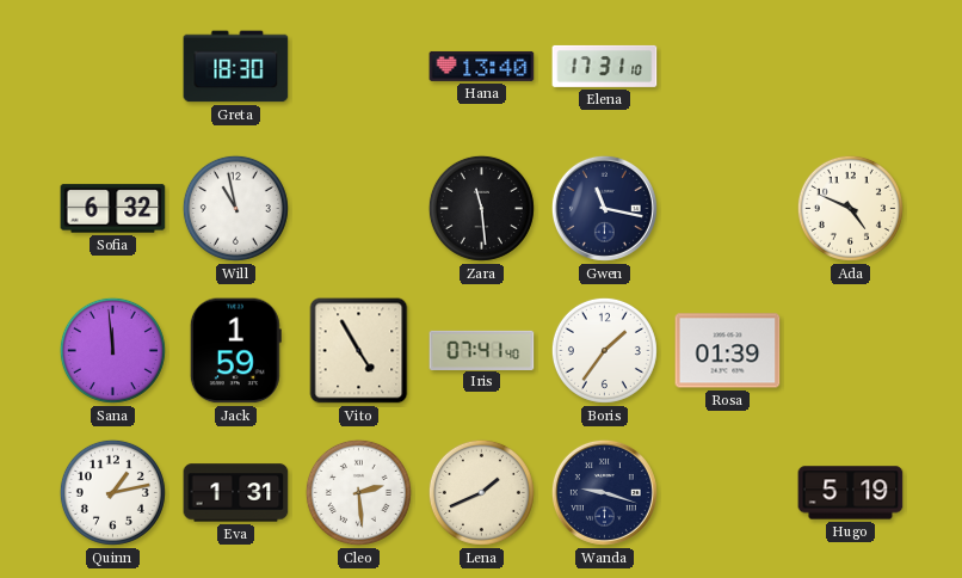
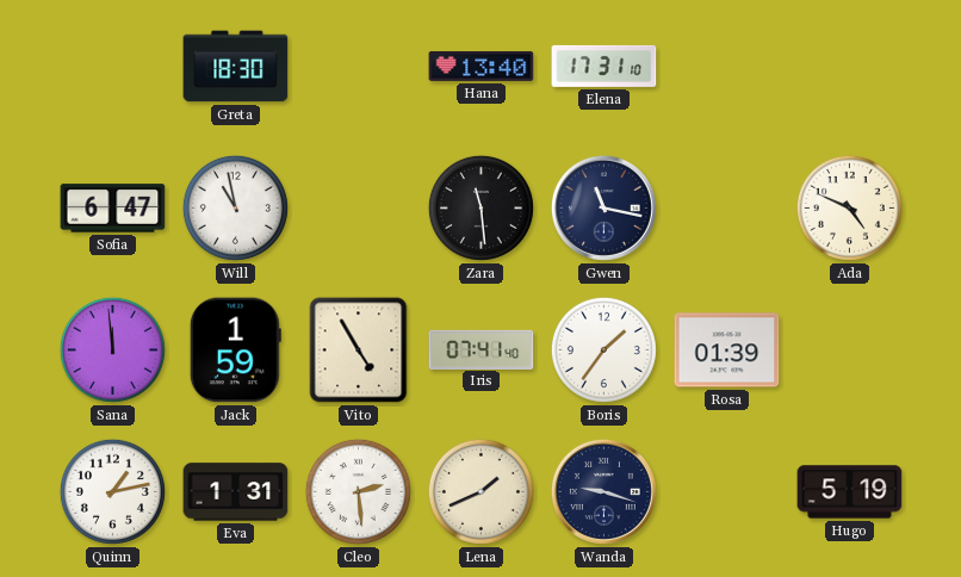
Sofia: 6:32 -> 6:47 (113, 209)
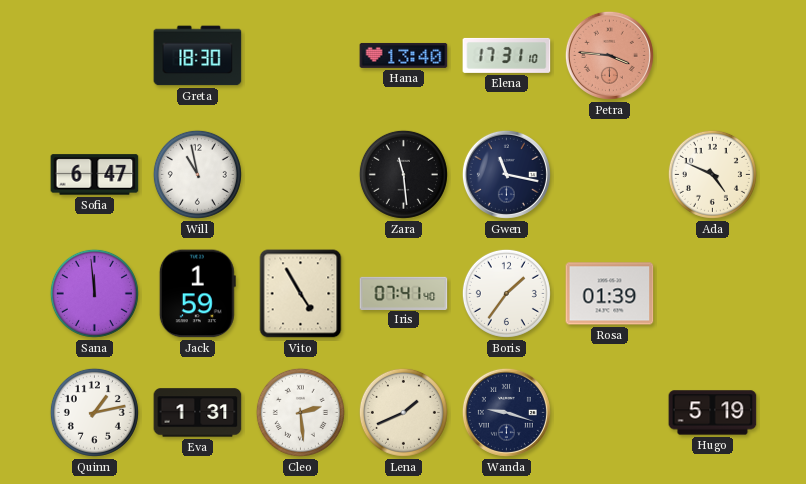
Petra: none -> 3:46 (609, 55)
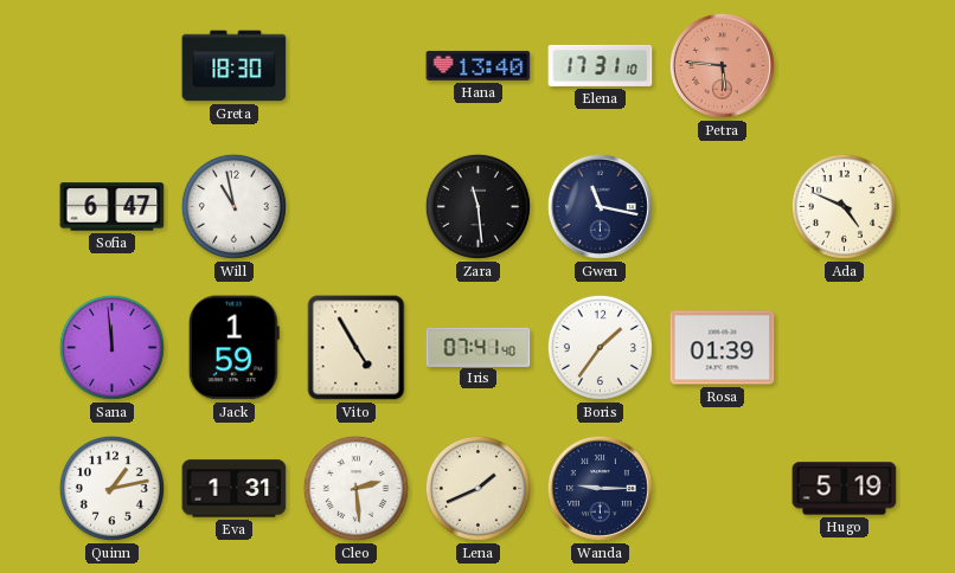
Petra: 3:46 -> 5:46 (722, 65)
Wanda: 9:18 -> 9:15 (600, 488)
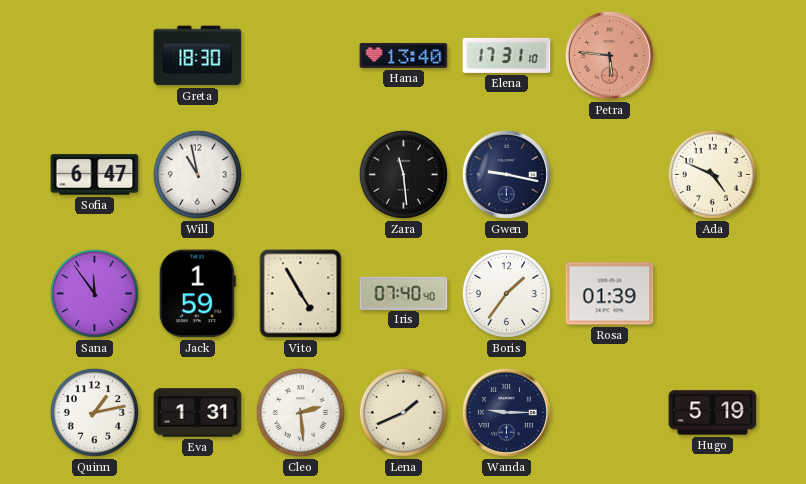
Gwen: 11:17 -> 9:17 (506, 174)
Sana: 11:59 -> 11:54 (94, 293)
Iris: 07:41 -> 07:40 (404, 293)
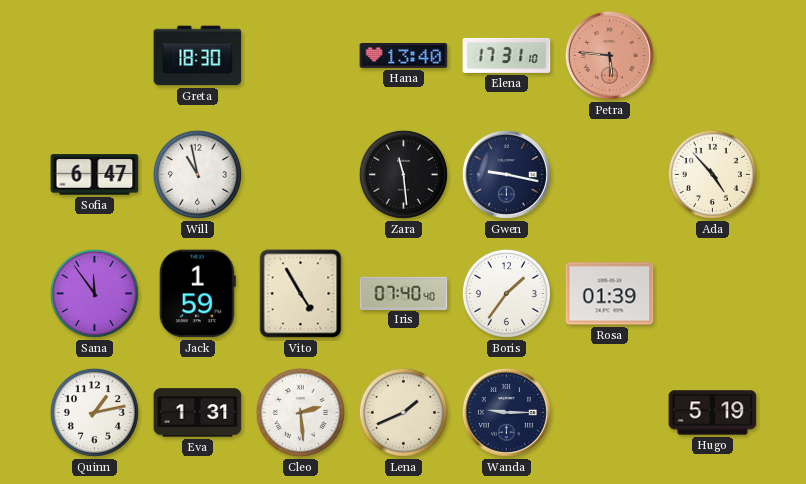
Ada: 4:49 -> 4:53 (712, 174)
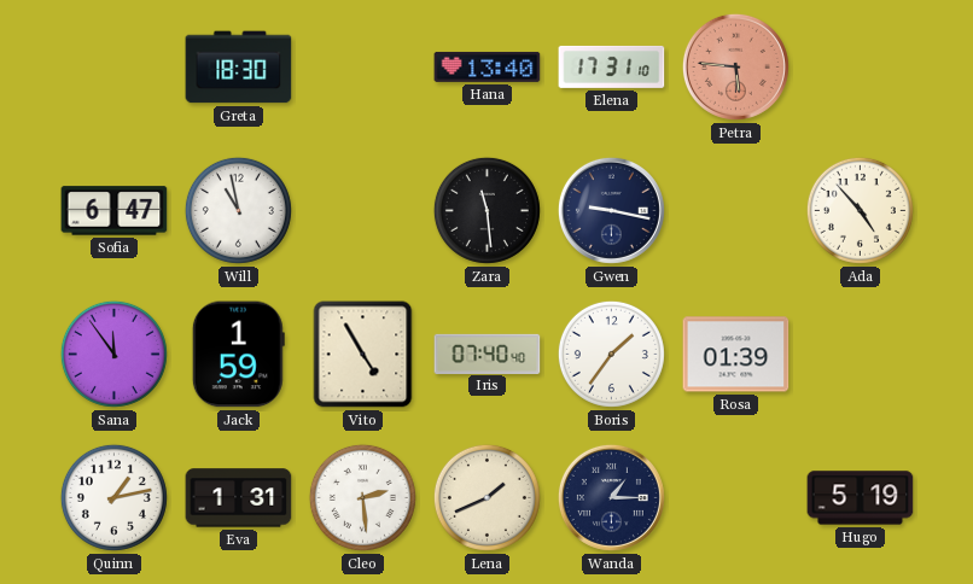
Wanda: 9:15 -> 1:15 (611, 497)
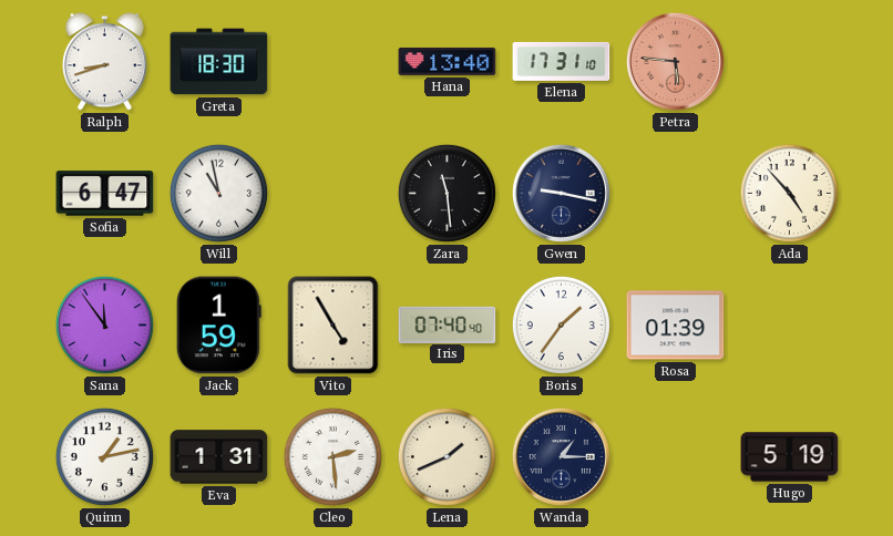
Ralph: none -> 8:42 (105, 62)
